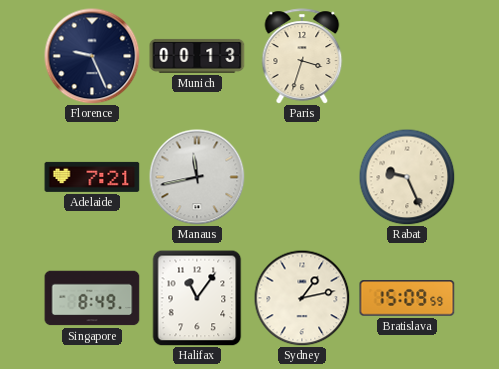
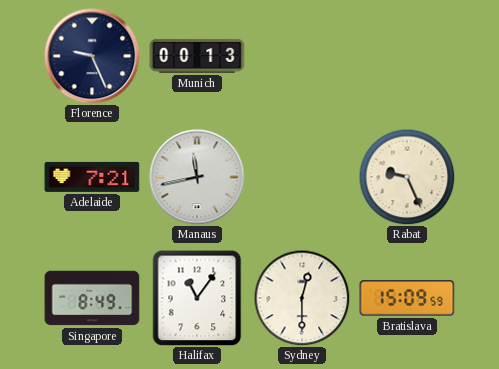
Paris: 3:33 -> none (302, 56)
Sydney: 1:13 -> 12:30 (302, 298)
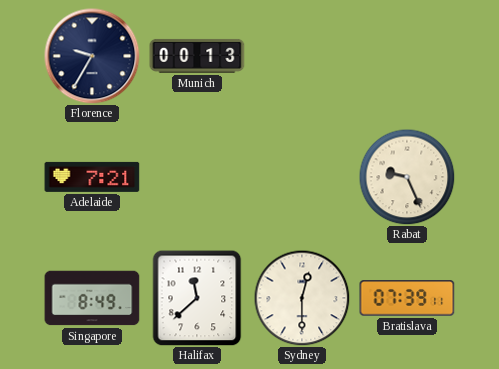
Florence: 9:26 -> 9:35 (92, 56)
Manaus: 11:43 -> none (197, 177)
Halifax: 11:06 -> 11:38 (197, 298)
Bratislava: 15:09 -> 07:39 (407, 298)
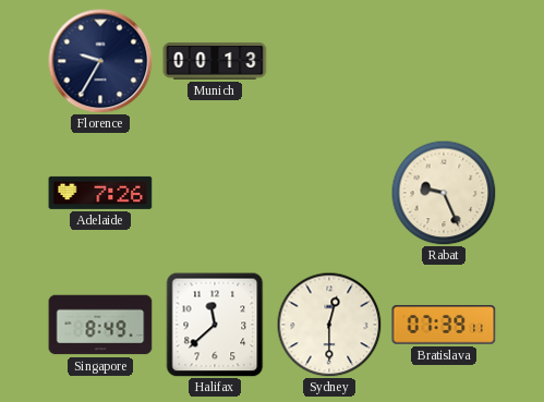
Adelaide: 7:21 -> 7:26 (100, 193)
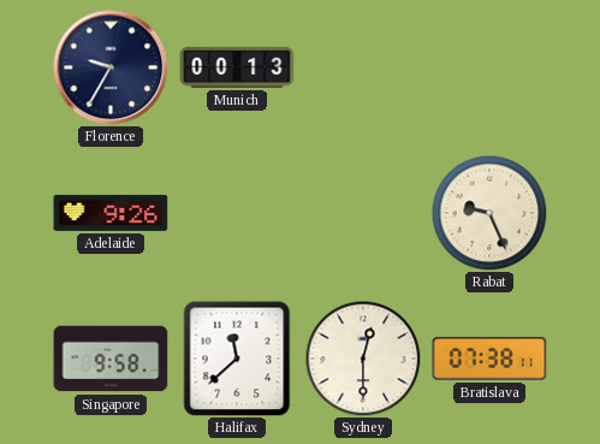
Adelaide: 7:26 -> 9:26 (111, 213)
Singapore: 8:49 -> 9:58 (111, 359)
Bratislava: 07:39 -> 07:38 (489, 359)
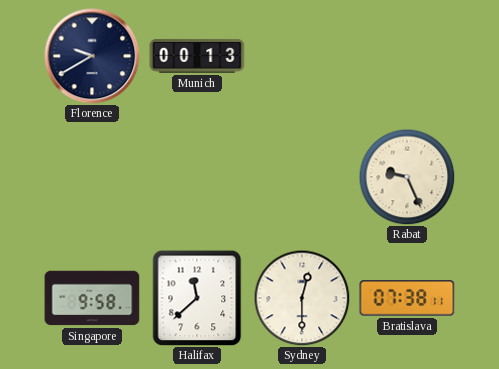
Florence: 9:35 -> 9:40 (92, 56)
Adelaide: 9:26 -> none (111, 213)
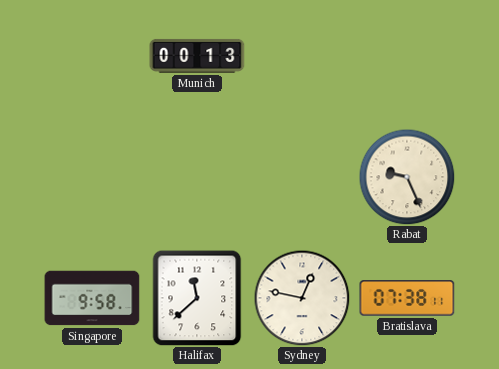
Florence: 9:40 -> none (92, 56)
Sydney: 12:30 -> 12:47 (302, 298)
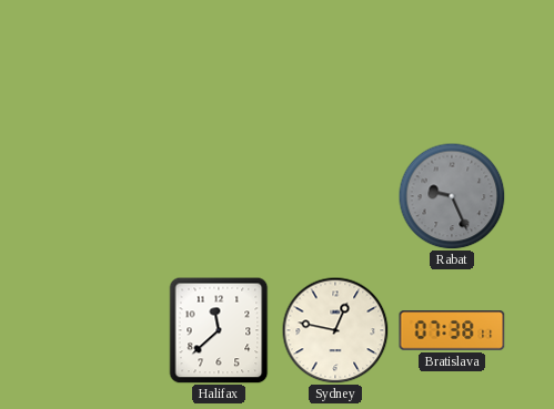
Munich: 00:13 -> none (197, 56)
Rabat dial: cream -> grey (452, 196)
Singapore: 9:58 -> none (92, 298)
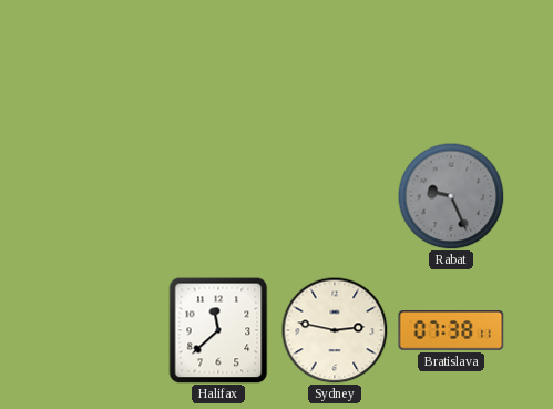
Sydney: 12:47 -> 2:47 (335, 330)
